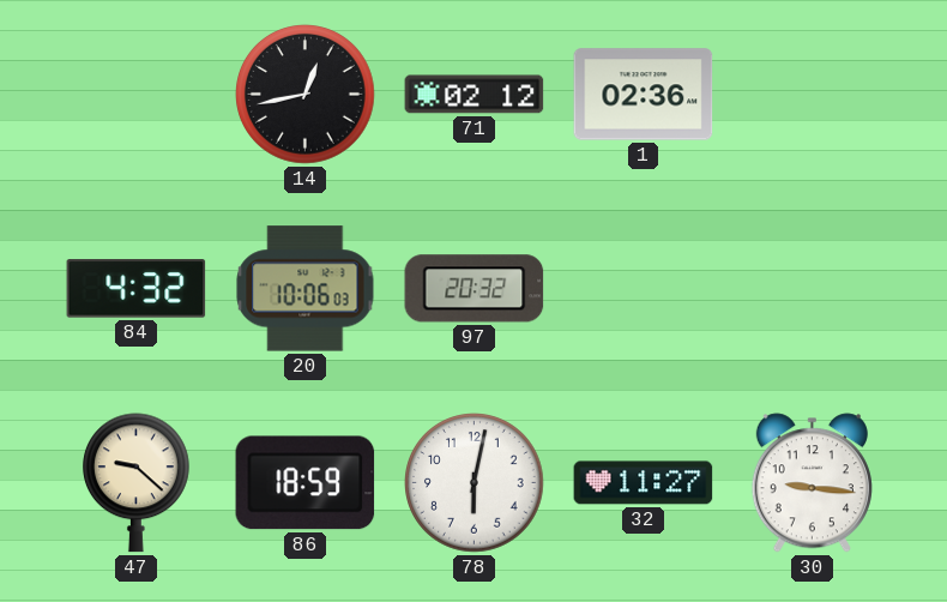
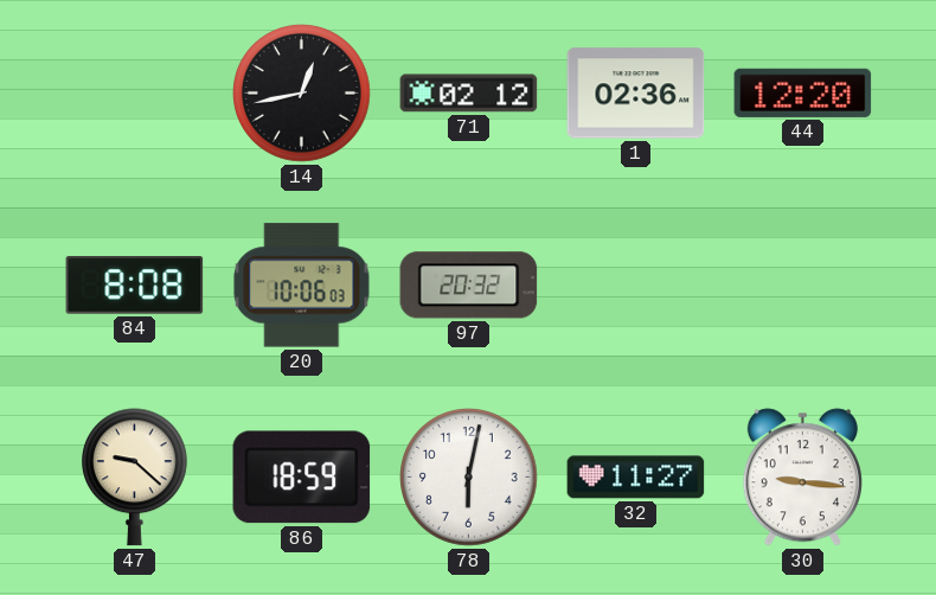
44: none -> 12:20 (803, 92)
84: 4:32 -> 8:08 (135, 286)
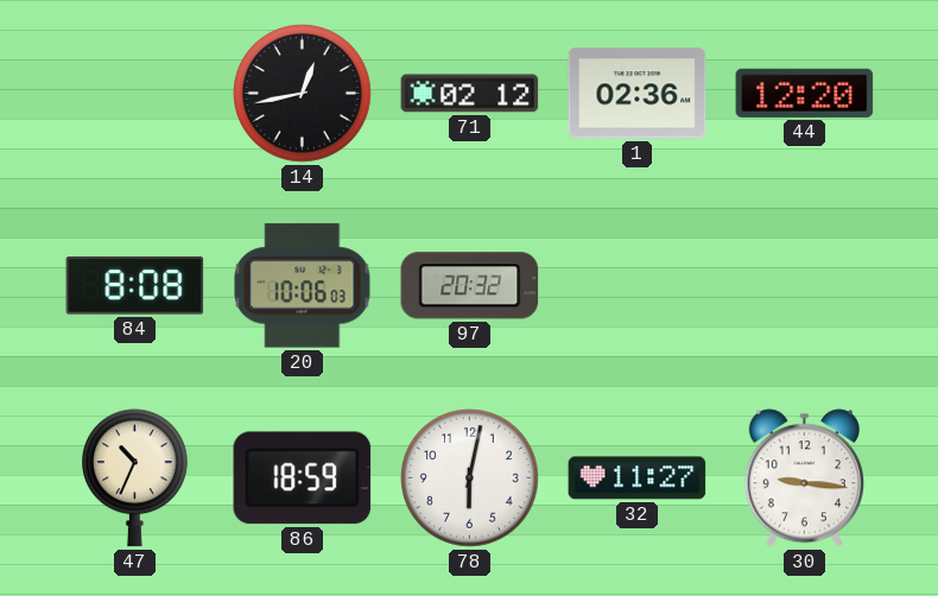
47: 9:22 -> 10:34 (135, 478)
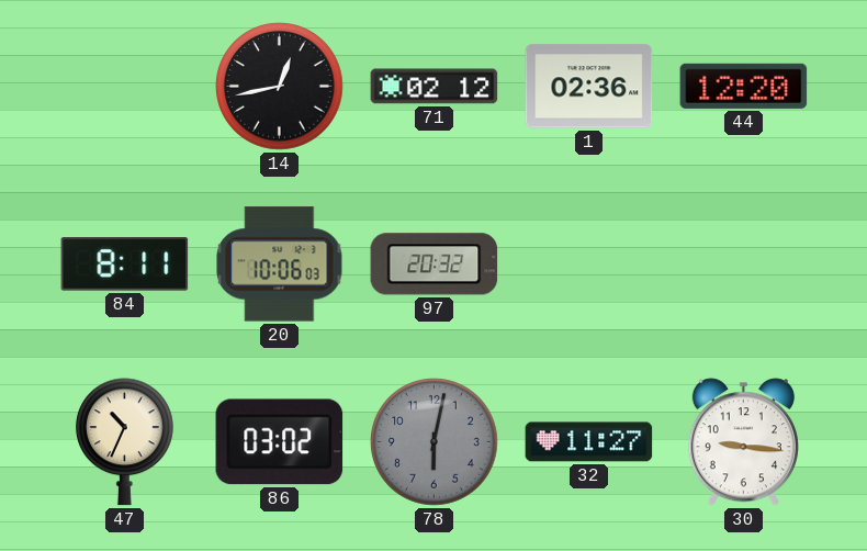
84: 8:08 -> 8:11 (125, 265)
86: 18:59 -> 03:02 (280, 442)
78 dial: white -> grey (435, 442)
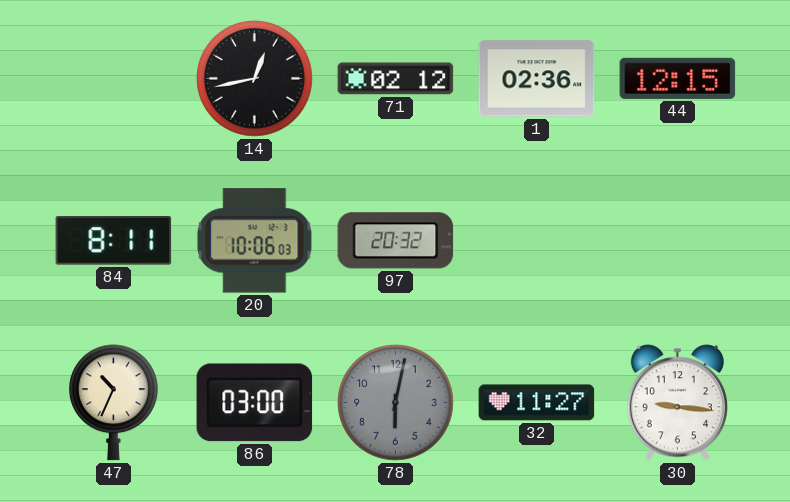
44: 12:20 -> 12:15 (678, 78)
86: 03:02 -> 03:00 (255, 403)
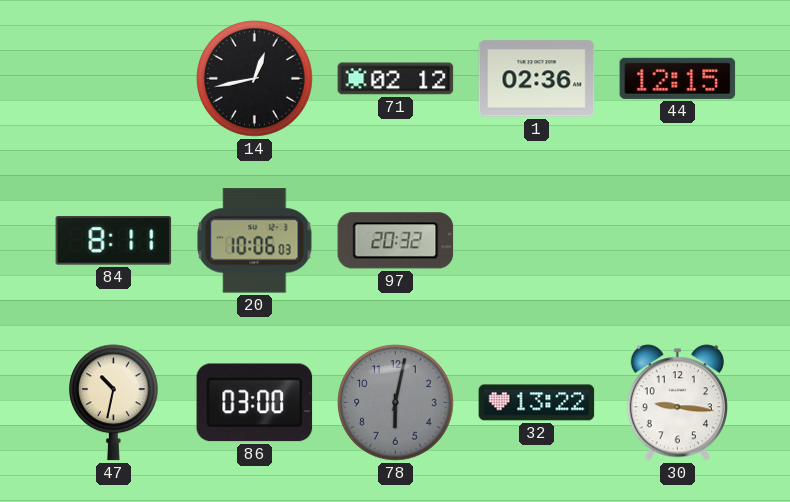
47: 10:34 -> 10:32 (114, 403)
32: 11:27 -> 13:22 (537, 403)
